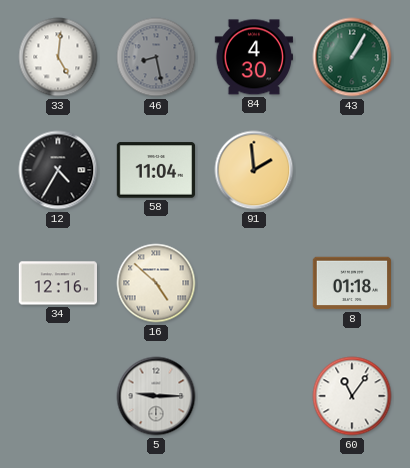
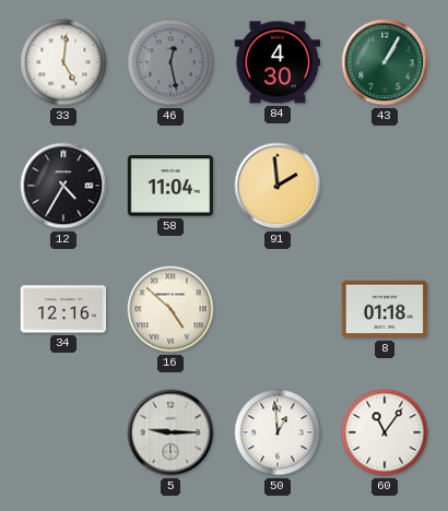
46: 8:28 -> 12:28 (170, 62)
50: none -> 12:59 (278, 432)
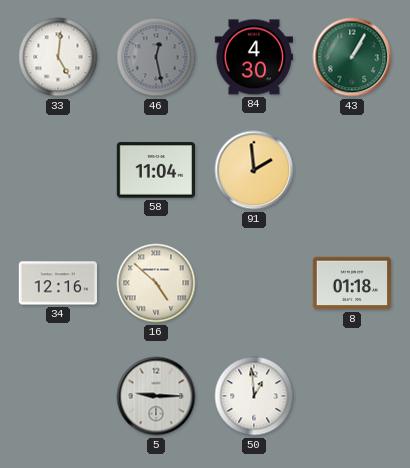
12: 4:35 -> none (63, 186)
60: 11:06 -> none (385, 432)
